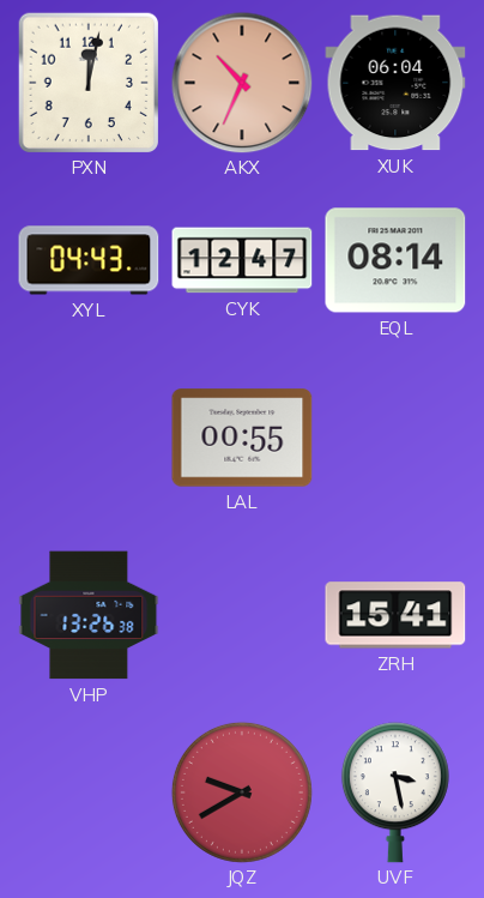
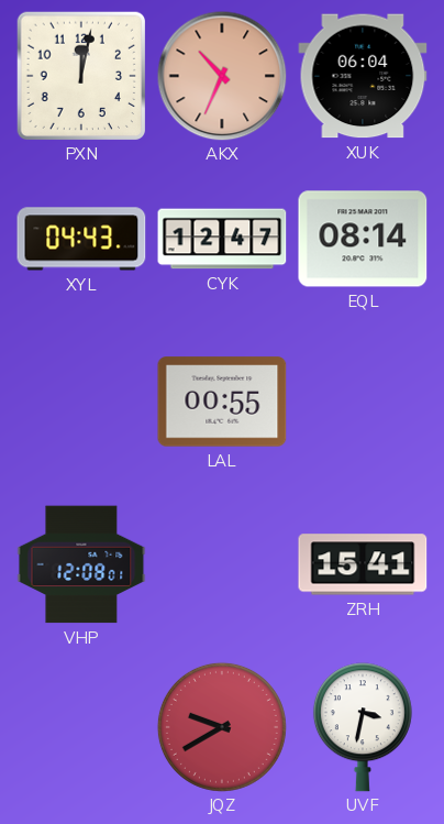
VHP: 13:26 -> 12:08 (81, 564)
UVF: 3:28 -> 3:32 (363, 727)
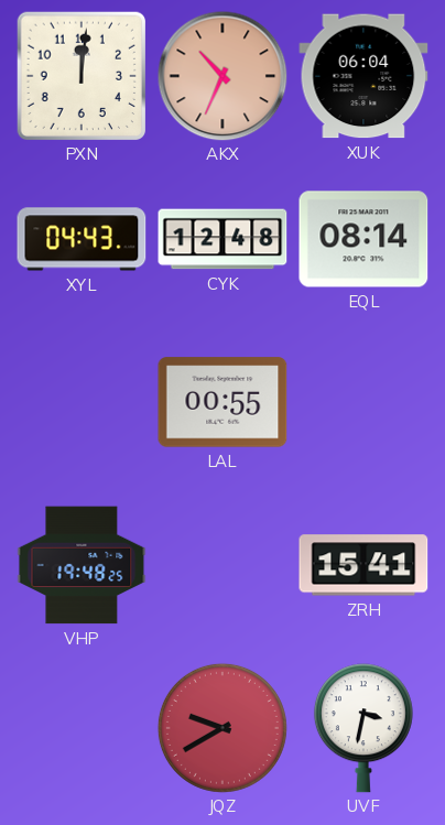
PXN: 12:02 -> 12:01 (80, 75)
CYK: 12:47 -> 12:48 (223, 239)
VHP: 12:08 -> 19:48 (82, 565)
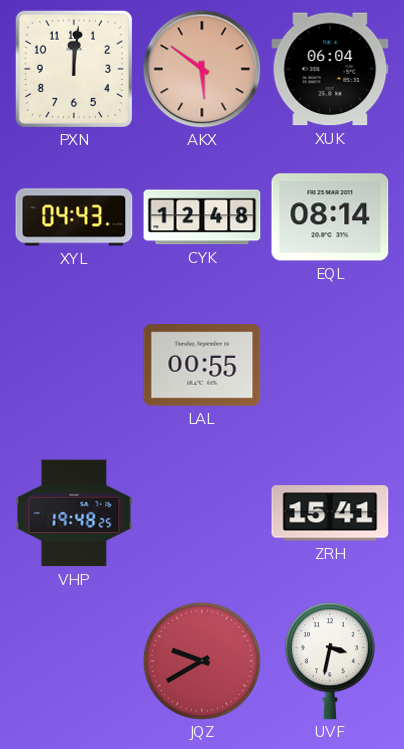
AKX: 10:34 -> 5:51 (202, 69)
